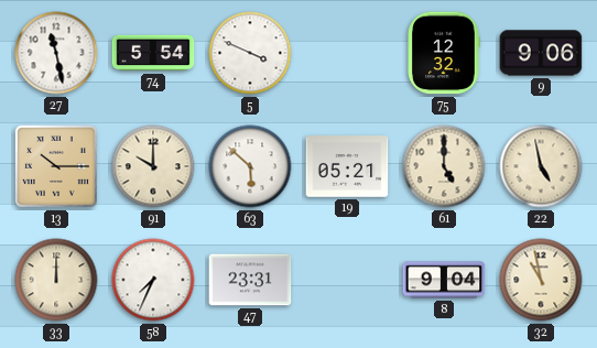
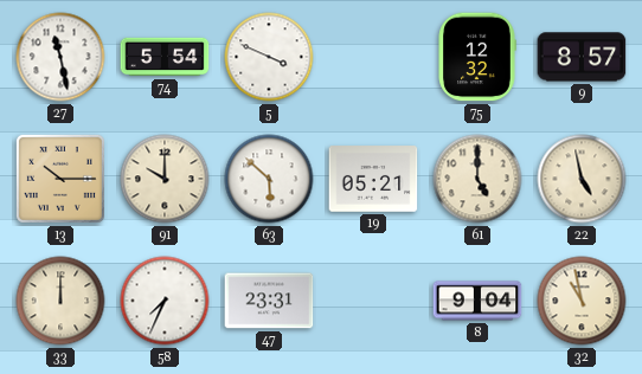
9: 9:06 -> 8:57 (582, 57)
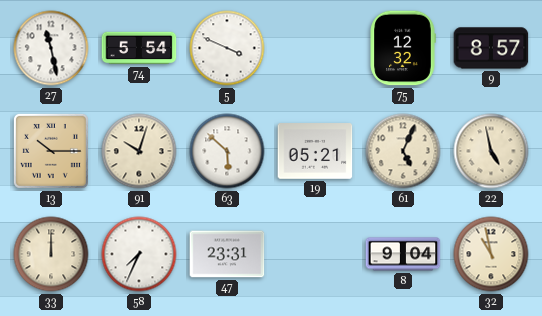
91: 10:00 -> 10:03 (139, 151)
61: 5:00 -> 5:04 (403, 151)
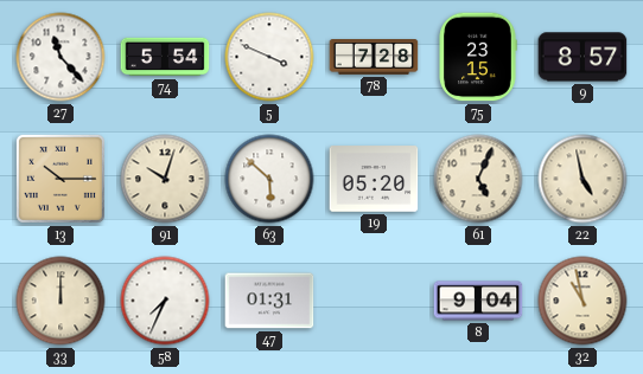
27: 11:28 -> 11:23 (61, 57)
78: none -> 7:28 (374, 58)
75: 12:32 -> 23:15 (478, 57)
19: 05:21 -> 05:20 (374, 179)
47: 23:31 -> 01:31 (269, 301)
